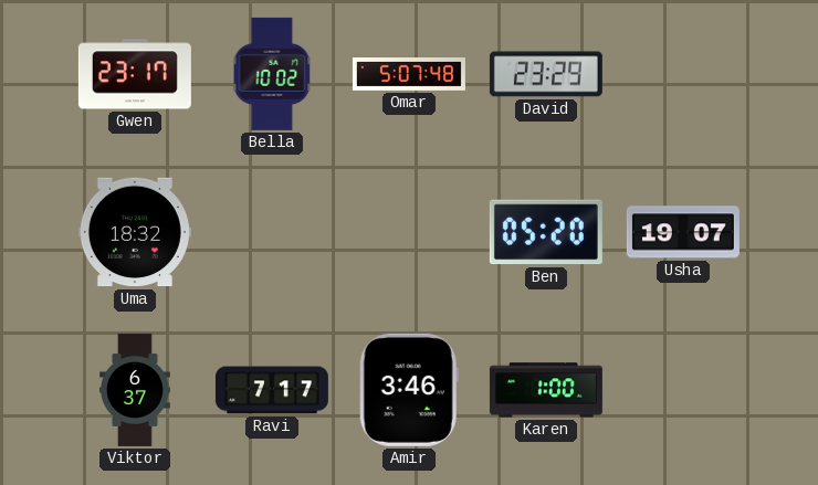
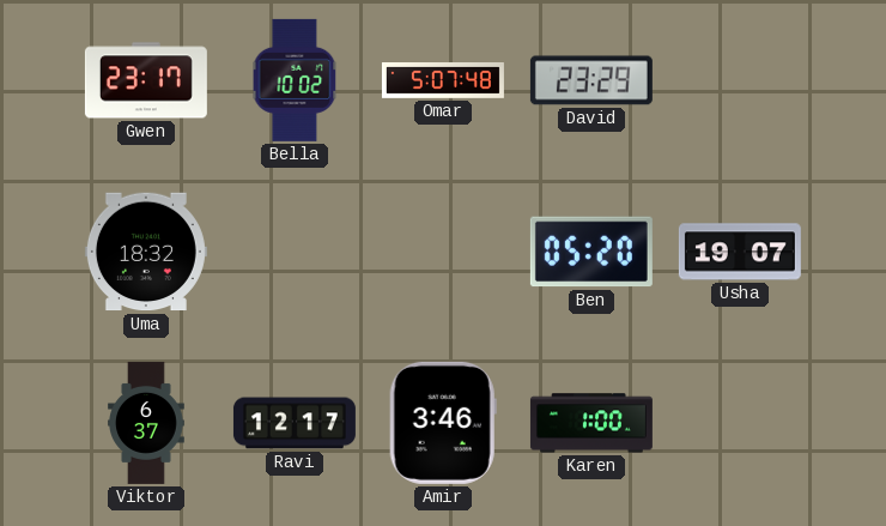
Ravi: 7:17 -> 12:17 (295, 423)
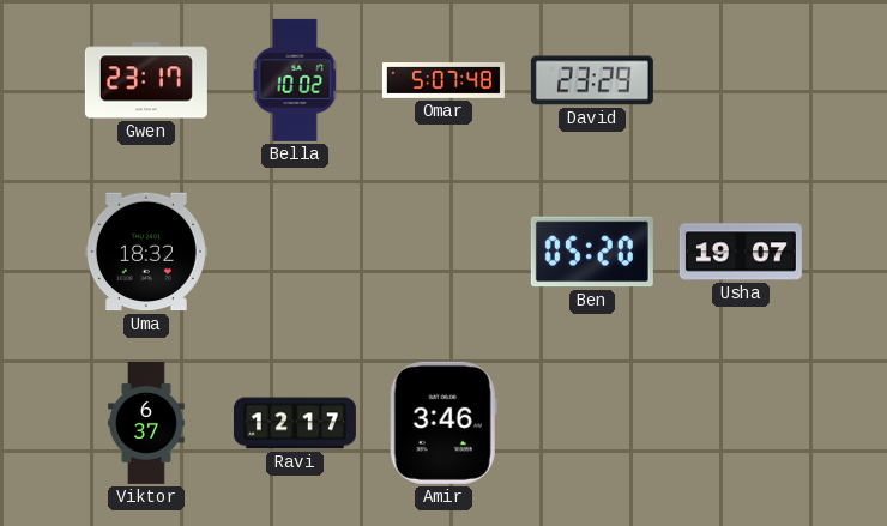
Karen: 1:00 -> none (591, 423)
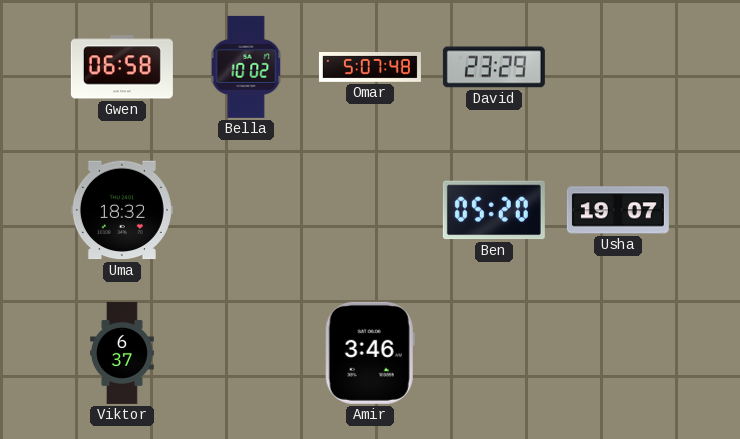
Gwen: 23:17 -> 06:58 (122, 67)
Ravi: 12:17 -> none (295, 423)
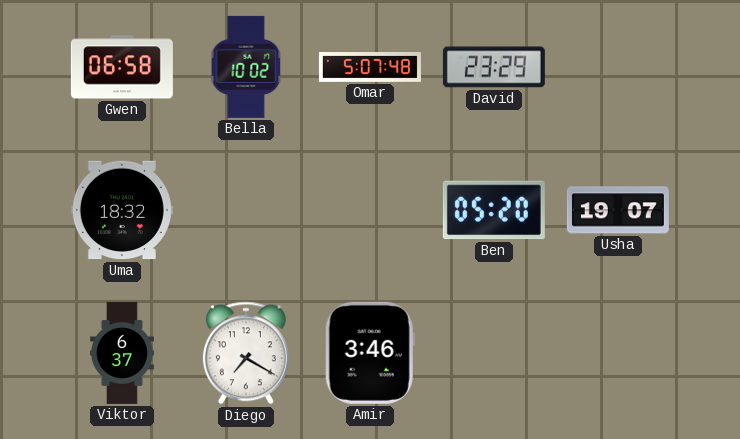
Diego: none -> 7:20 (246, 353)
